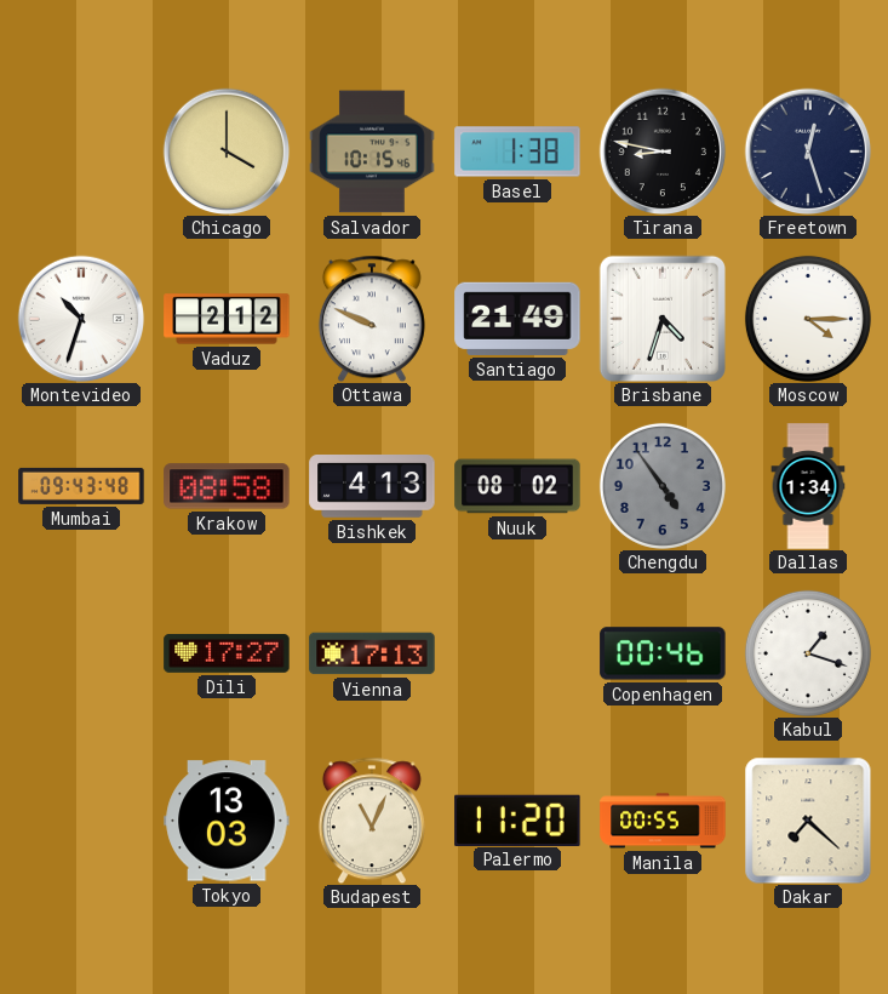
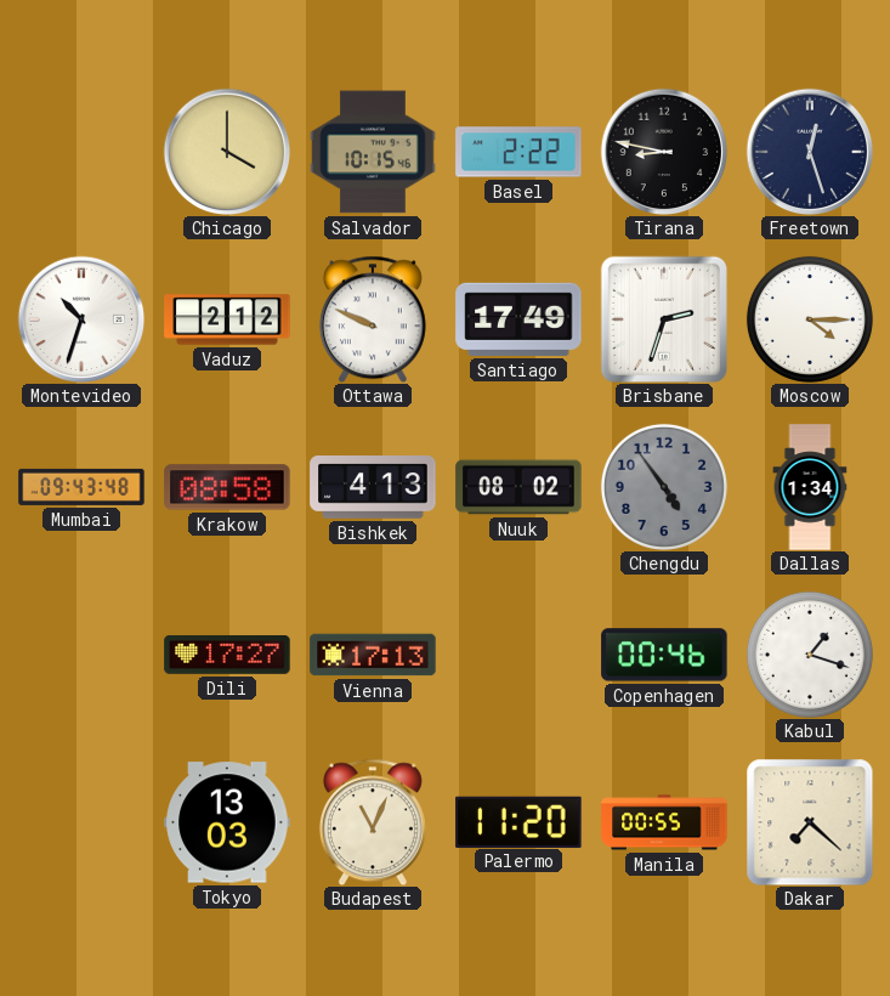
Basel: 1:38 -> 2:22 (518, 152)
Santiago: 21:49 -> 17:49 (518, 319)
Brisbane: 4:33 -> 2:33 (664, 319)
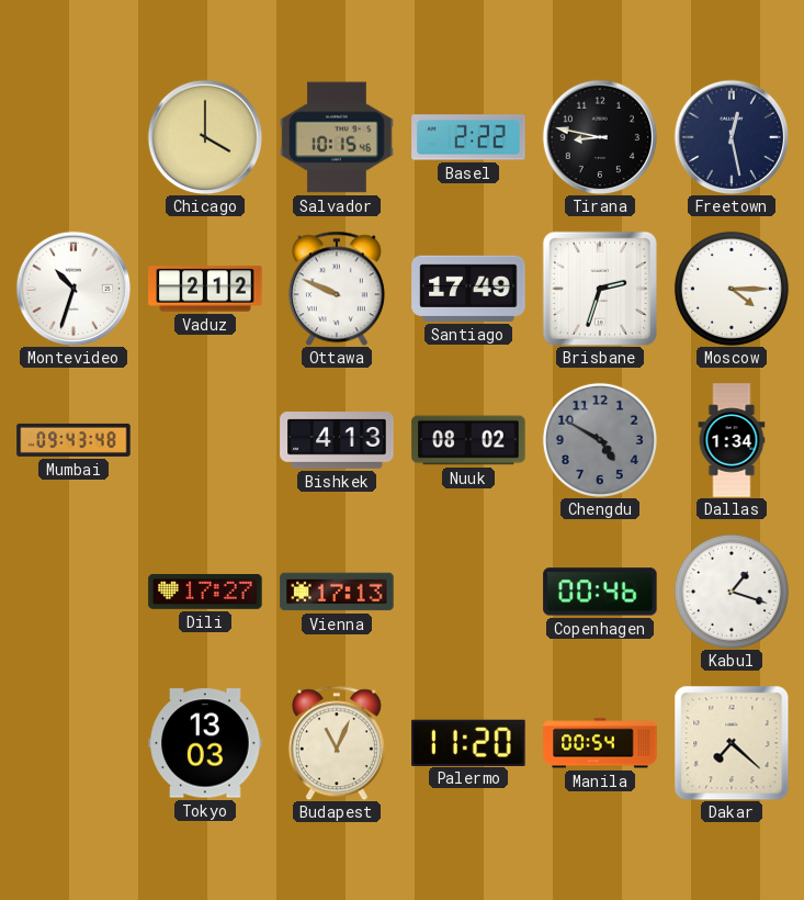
Freetown: 12:27 -> 12:28 (732, 137)
Krakow: 08:58 -> none (227, 487)
Chengdu: 4:54 -> 4:50 (600, 440)
Manila: 00:55 -> 00:54 (600, 743)
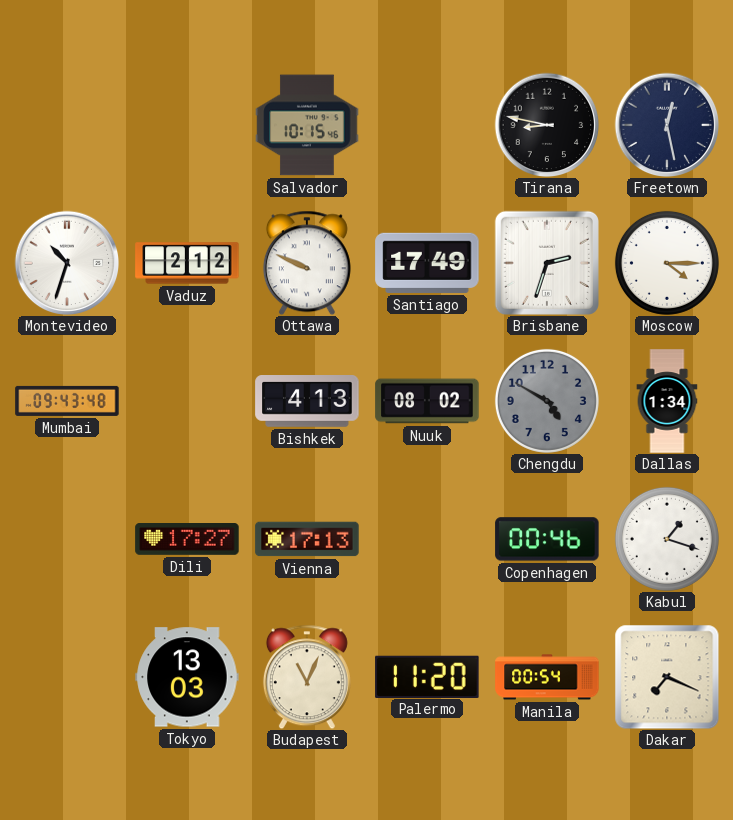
Chicago: 4:00 -> none (205, 137)
Basel: 2:22 -> none (468, 137)
Dakar: 7:22 -> 7:19 (667, 677)
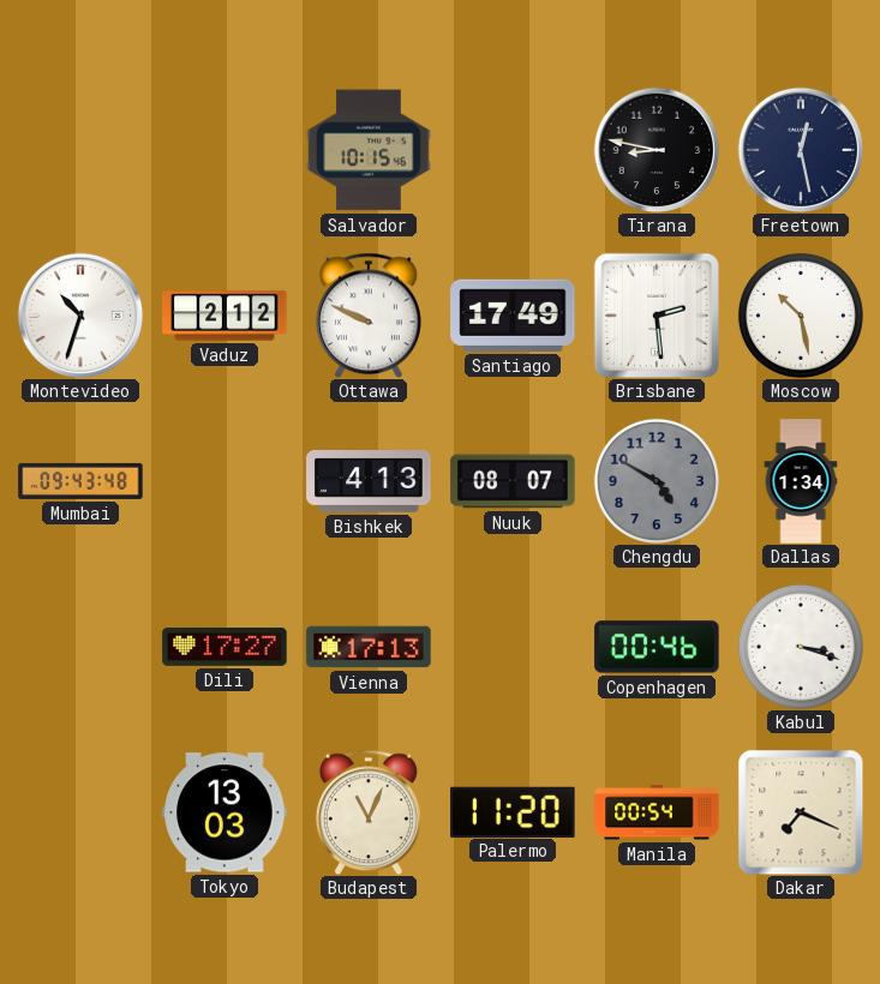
Brisbane: 2:33 -> 2:29 (657, 316)
Moscow: 4:15 -> 10:28 (801, 316)
Nuuk: 08:02 -> 08:07 (513, 481)
Kabul: 1:18 -> 3:18 (801, 647)
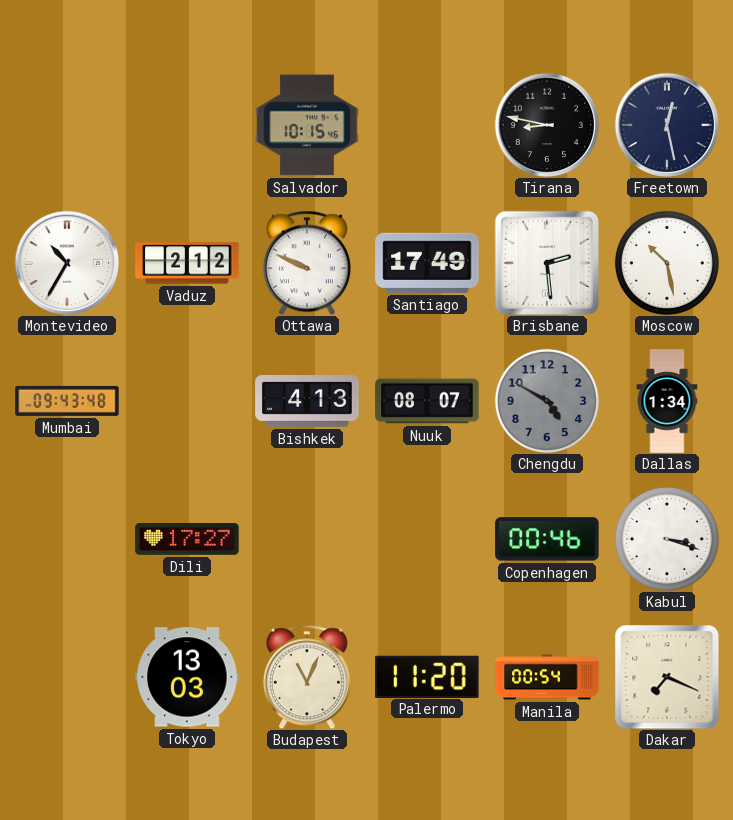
Montevideo: 10:33 -> 10:35 (67, 263)
Vienna: 17:13 -> none (369, 647)
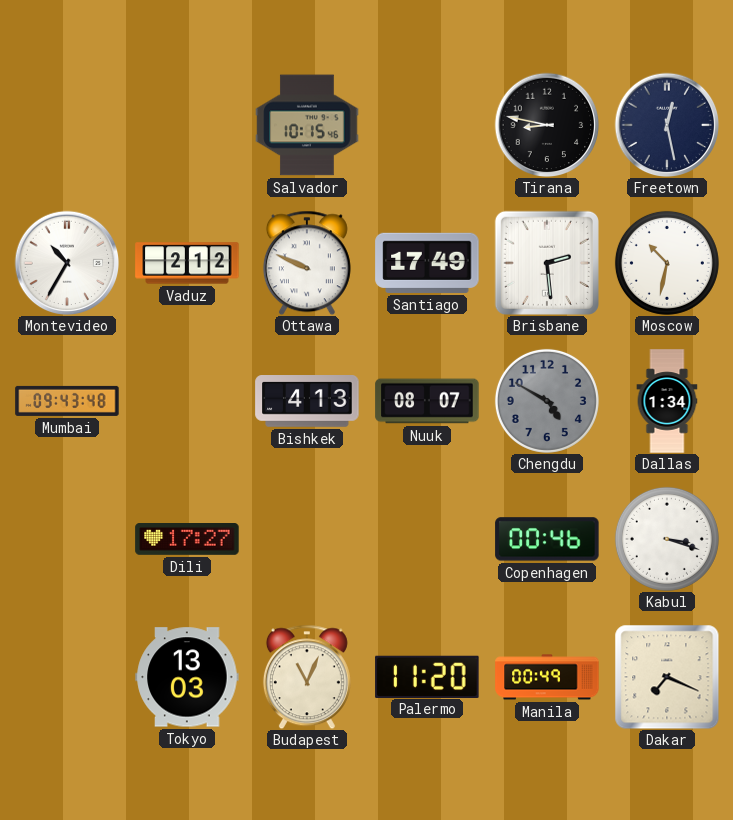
Moscow: 10:28 -> 10:32 (667, 263)
Manila: 00:54 -> 00:49 (547, 677)
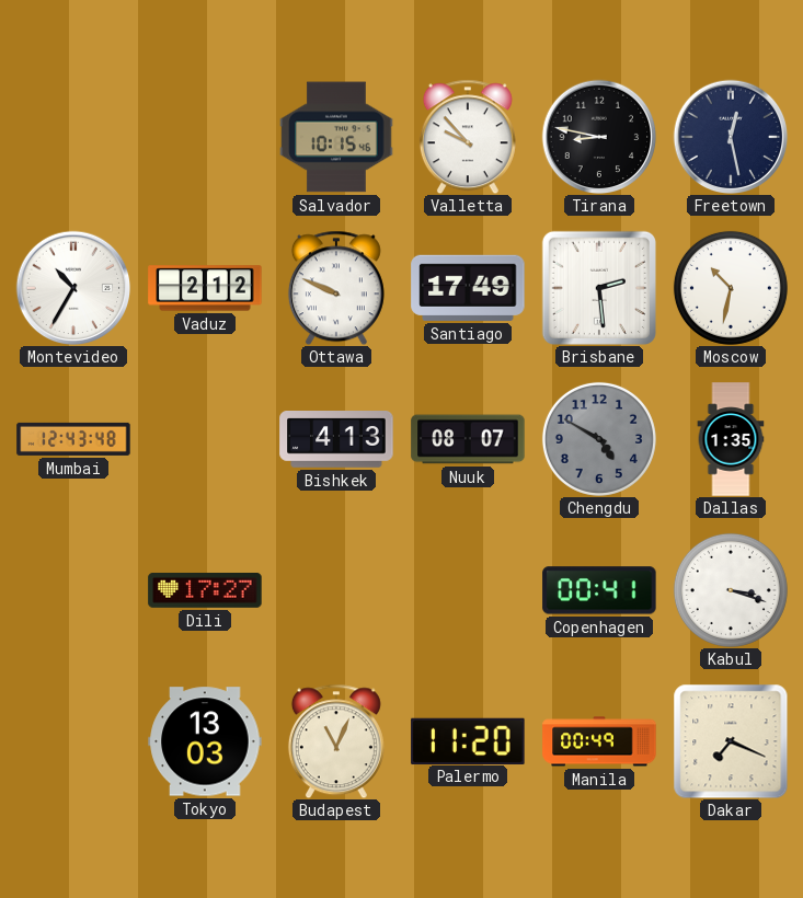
Valletta: none -> 9:53 (468, 137)
Mumbai: 09:43 -> 12:43 (73, 439)
Dallas: 1:34 -> 1:35 (731, 439)
Copenhagen: 00:46 -> 00:41 (599, 590)
